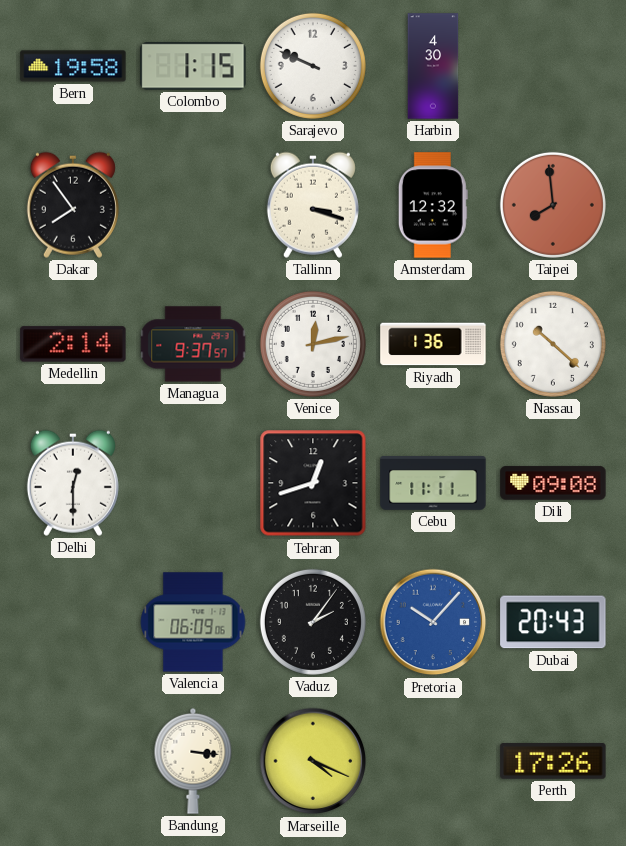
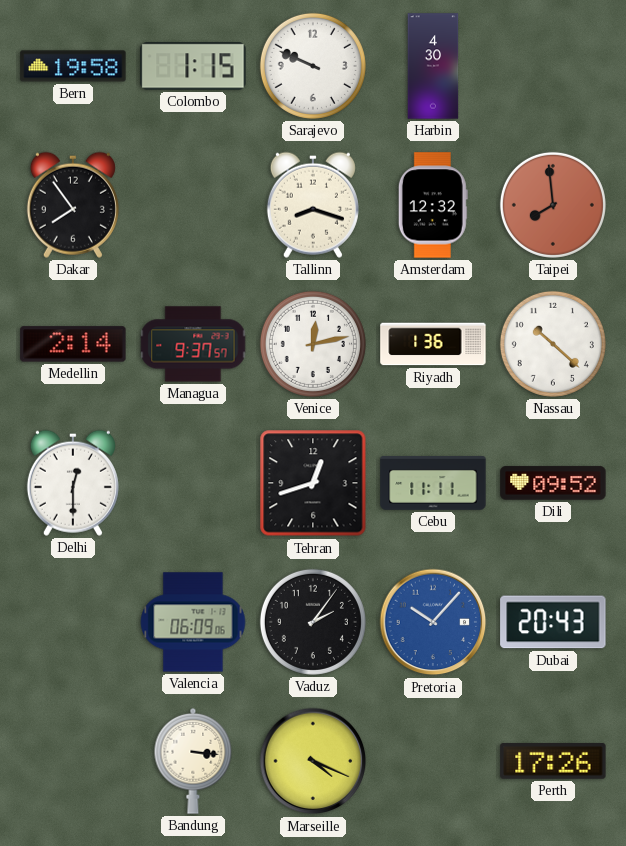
Tallinn: 3:18 -> 8:18 (313, 205)
Dili: 09:08 -> 09:52 (553, 483)
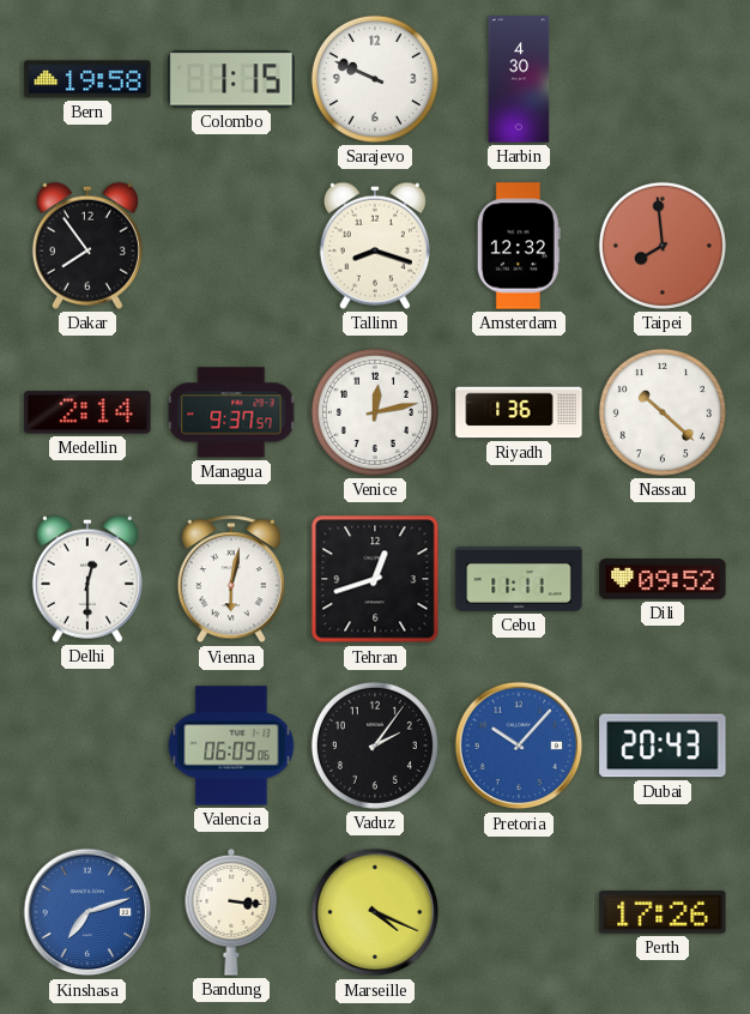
Vienna: none -> 6:02 (231, 580)
Kinshasa: none -> 7:12 (87, 912)
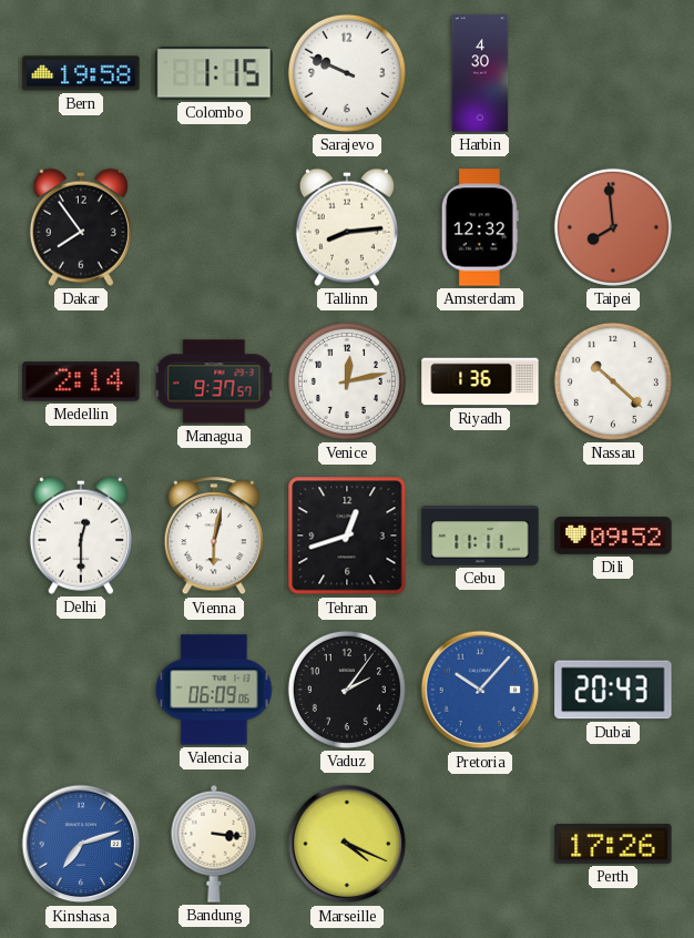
Tallinn: 8:18 -> 8:14 (347, 227)
